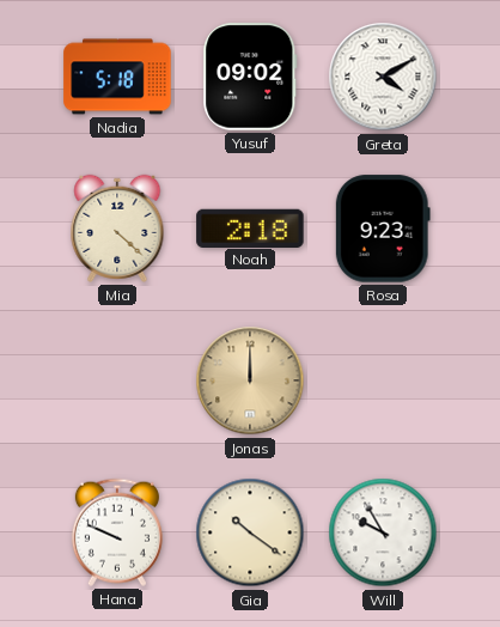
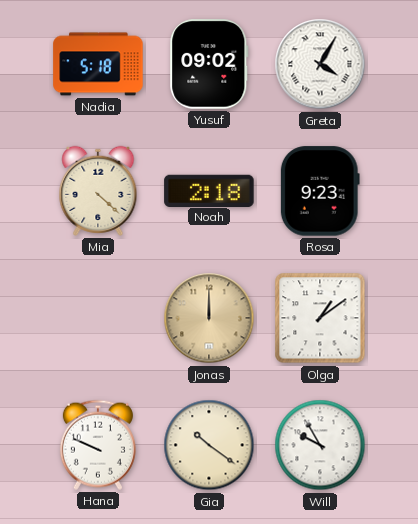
Greta: 4:10 -> 4:05 (320, 64)
Olga: none -> 1:09 (320, 318)
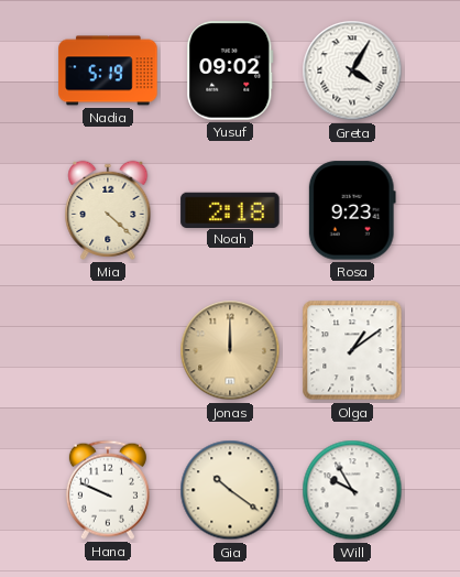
Nadia: 5:18 -> 5:19 (108, 70)
